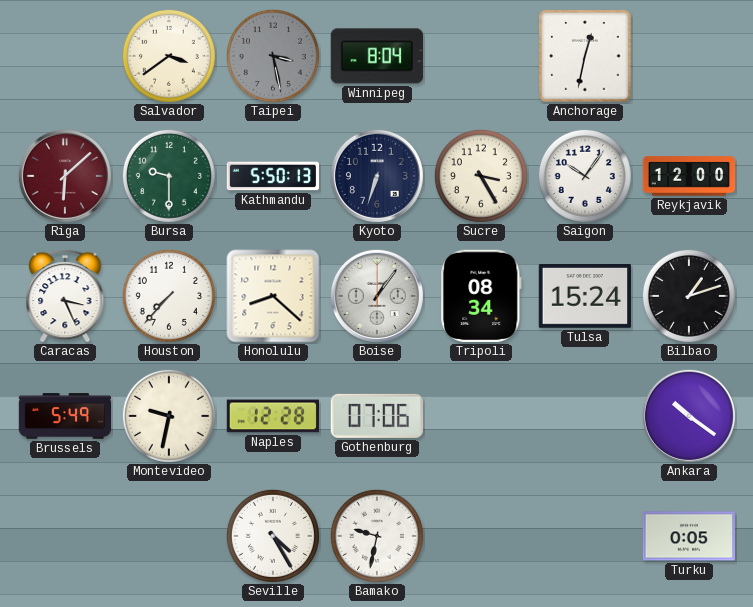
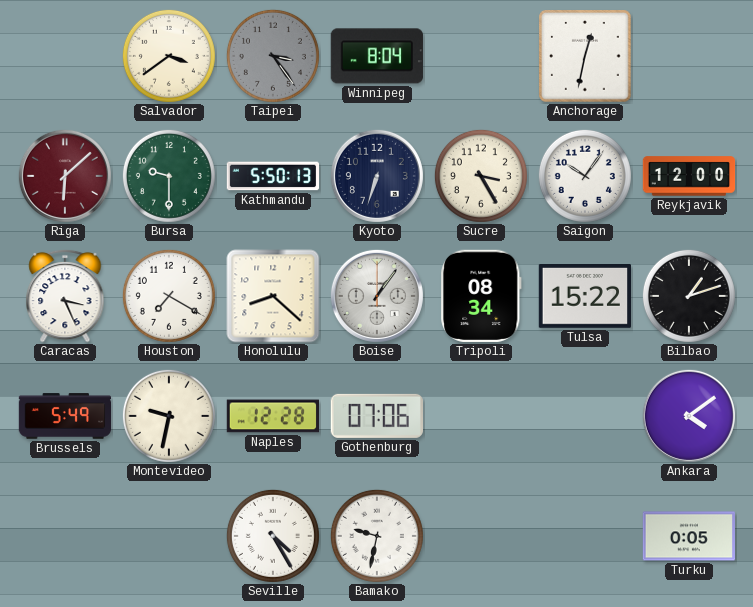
Taipei: 3:28 -> 3:24 (273, 56)
Houston: 7:37 -> 7:20 (169, 296)
Tulsa: 15:24 -> 15:22 (584, 297)
Ankara: 10:21 -> 4:09 (689, 416)
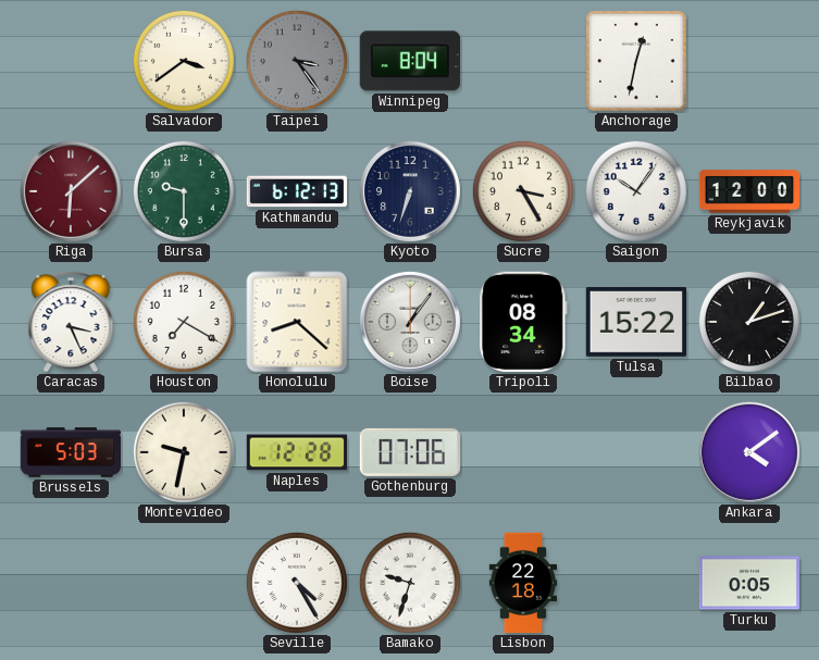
Kathmandu: 5:50 -> 6:12 (297, 191)
Brussels: 5:49 -> 5:03 (71, 452)
Bamako: 9:32 -> 9:33 (410, 583)
Lisbon: none -> 22:18 (523, 583)
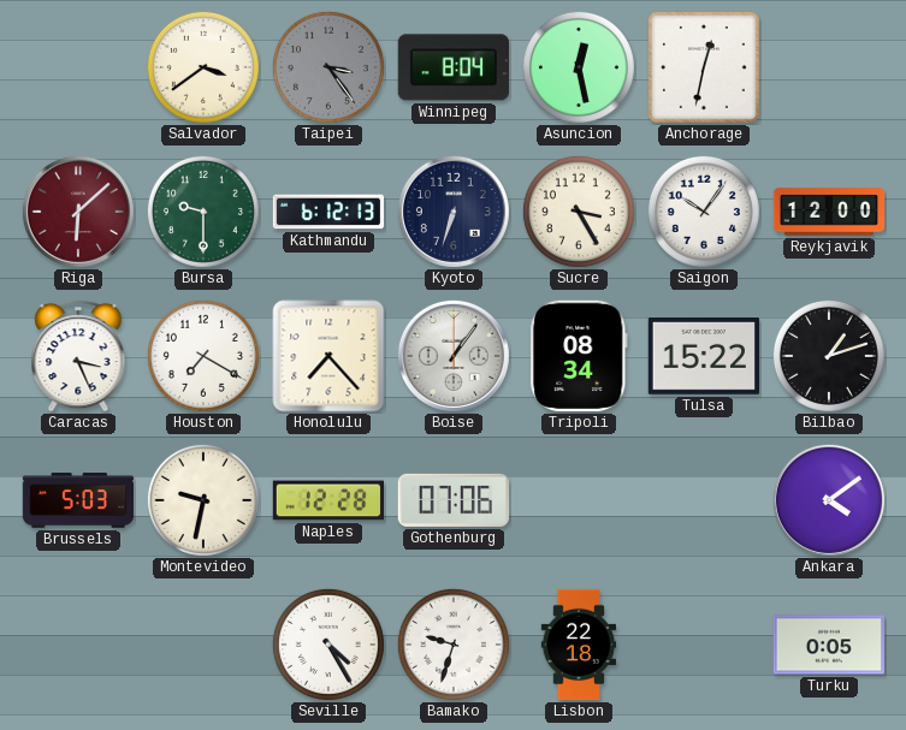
Asuncion: none -> 12:28 (579, 67)
Honolulu: 8:22 -> 7:23 (328, 356)
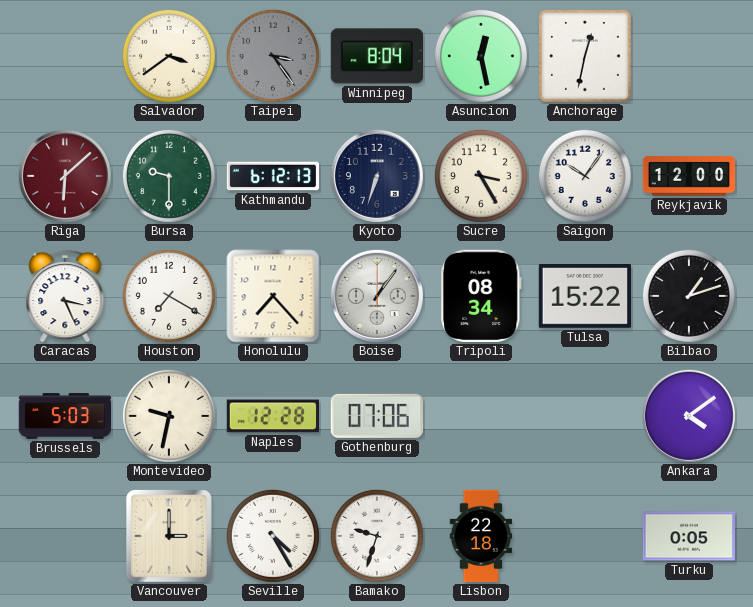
Vancouver: none -> 3:00 (170, 537)
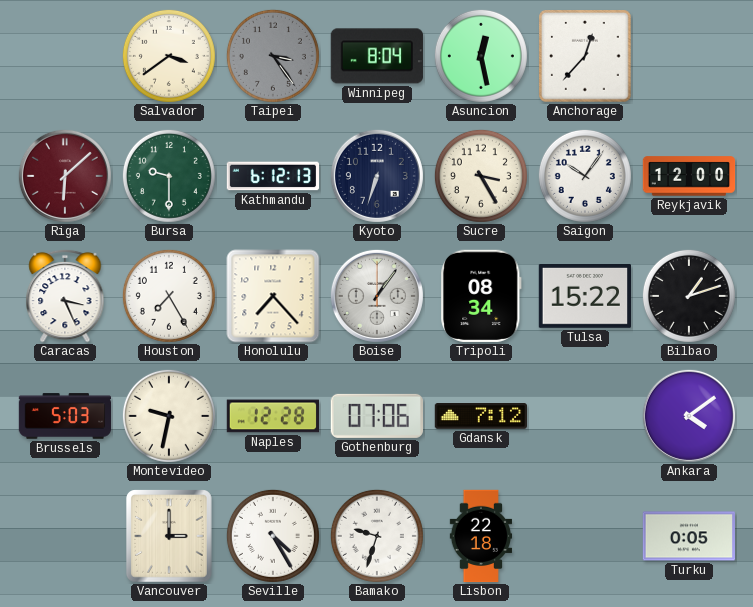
Anchorage: 12:32 -> 12:37 (585, 56)
Houston: 7:20 -> 7:25 (169, 296)
Gdansk: none -> 7:12 (480, 417)
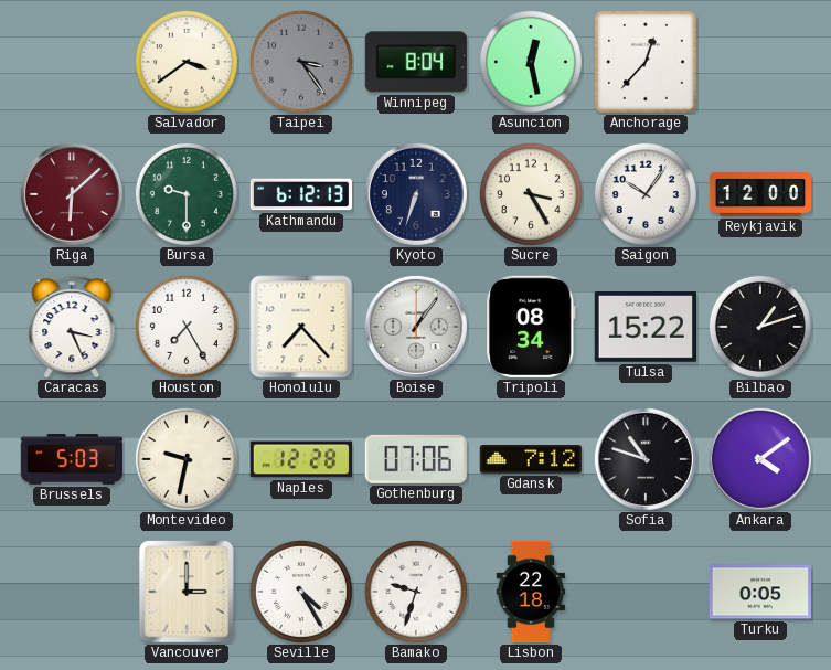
Sofia: none -> 10:48 (646, 459)
